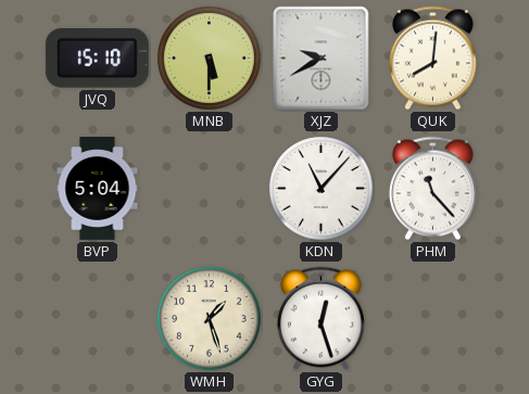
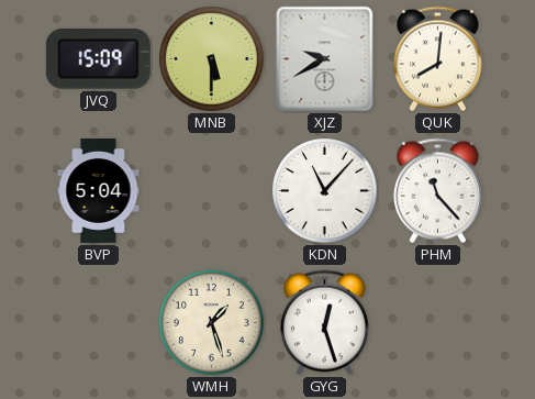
JVQ: 15:10 -> 15:09 (98, 59)
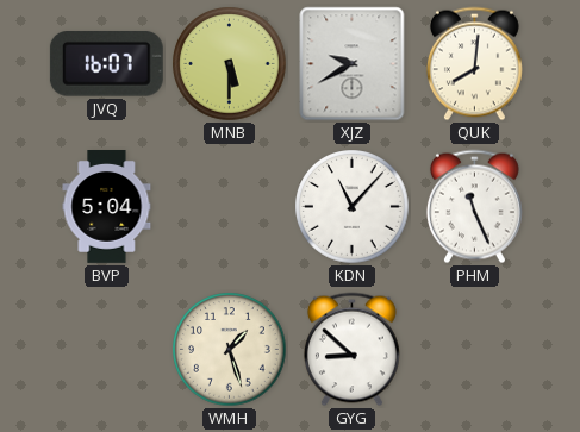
JVQ: 15:09 -> 16:07 (106, 64)
PHM: 11:23 -> 11:26 (474, 207)
GYG: 12:27 -> 8:52 (351, 350)
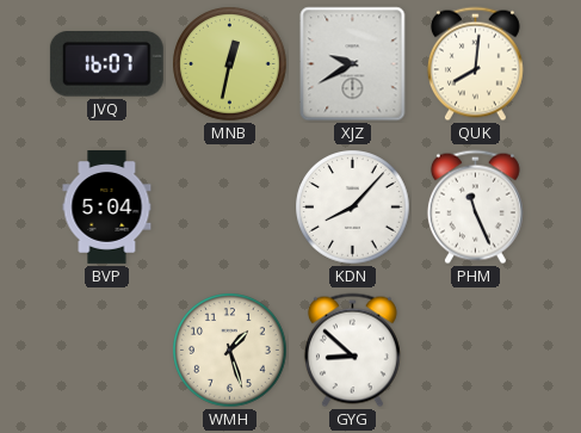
MNB: 5:30 -> 12:32 (230, 64)
KDN: 11:07 -> 8:07 (353, 208)
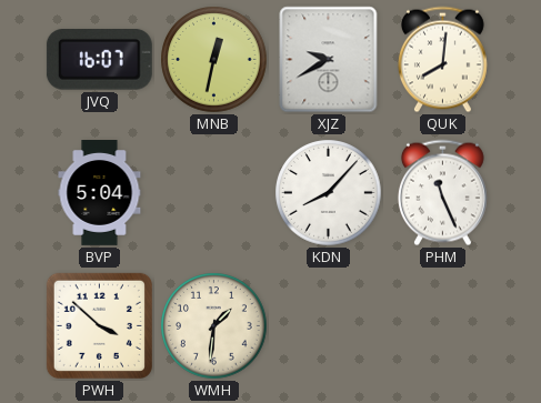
PWH: none -> 3:52 (99, 325)
WMH: 1:27 -> 1:31 (214, 326)
GYG: 8:52 -> none (352, 351)
